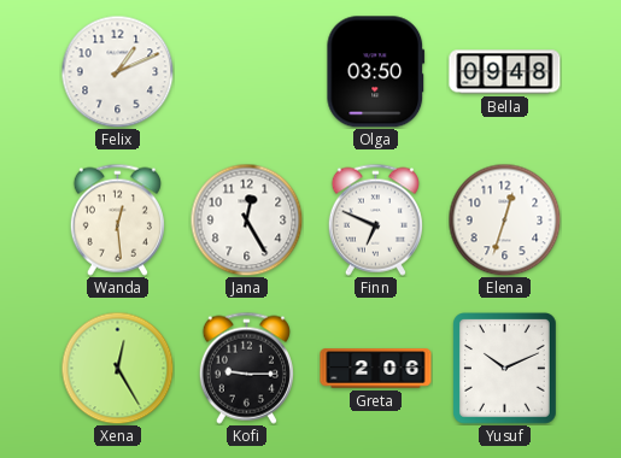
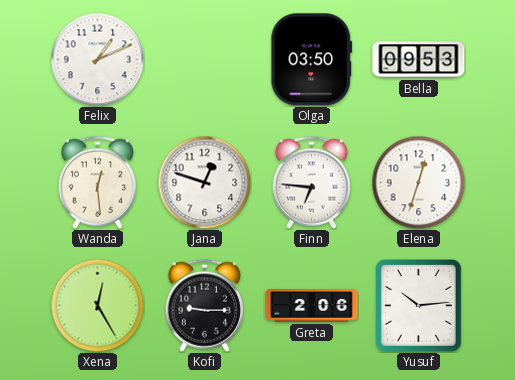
Bella: 09:48 -> 09:53 (419, 60)
Jana: 12:25 -> 12:48 (204, 182)
Finn: 6:49 -> 6:46 (311, 182)
Yusuf: 10:11 -> 10:14 (419, 306)
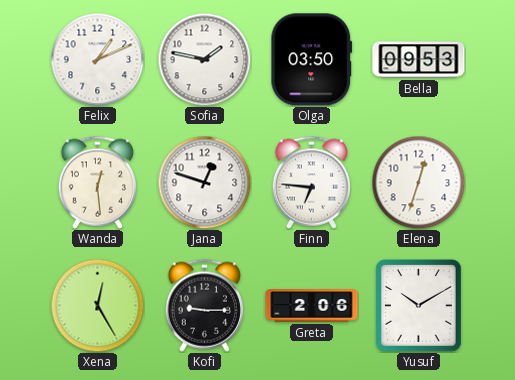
Sofia: none -> 1:47 (204, 59)
Yusuf: 10:14 -> 10:10 (419, 306)
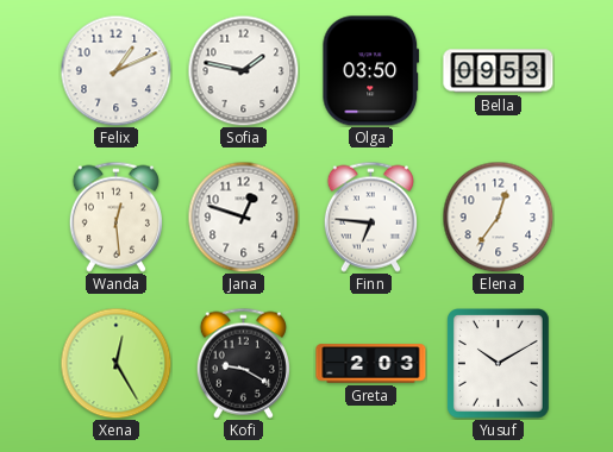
Elena: 12:33 -> 12:36 (498, 216)
Kofi: 9:15 -> 9:20 (243, 363)
Greta: 2:06 -> 2:03 (371, 364)
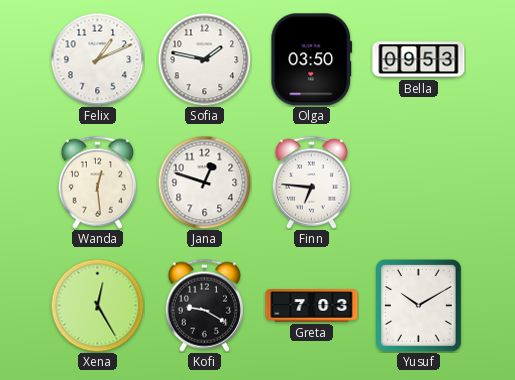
Elena: 12:36 -> none (498, 216)
Greta: 2:03 -> 7:03 (312, 306)
